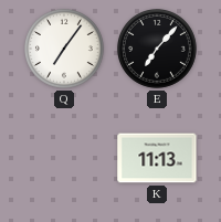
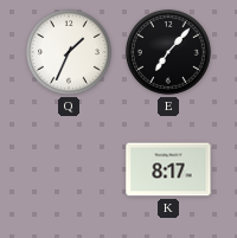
Q: 7:06 -> 1:34 (70, 53)
K: 11:13 -> 8:17 (168, 169)
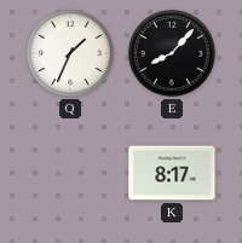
E: 7:07 -> 8:07 (173, 54)
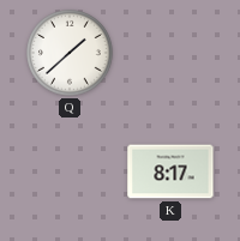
Q: 1:34 -> 1:38 (71, 54)
E: 8:07 -> none (173, 54)
